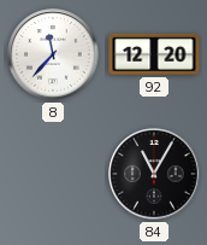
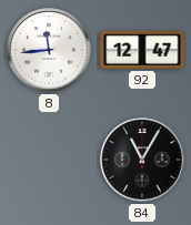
8: 11:37 -> 11:44 (49, 50)
92: 12:20 -> 12:47 (142, 50)
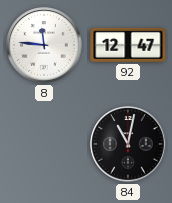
8: 11:44 -> 11:46 (44, 45)
84: 11:05 -> 11:02 (128, 144)
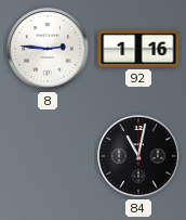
8: 11:46 -> 2:46 (48, 49)
92: 12:47 -> 1:16 (138, 49)
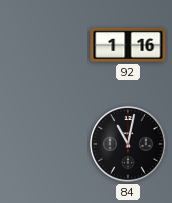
8: 2:46 -> none (48, 49)
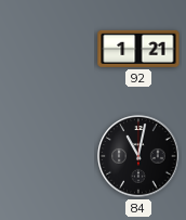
92: 1:16 -> 1:21 (138, 49)
